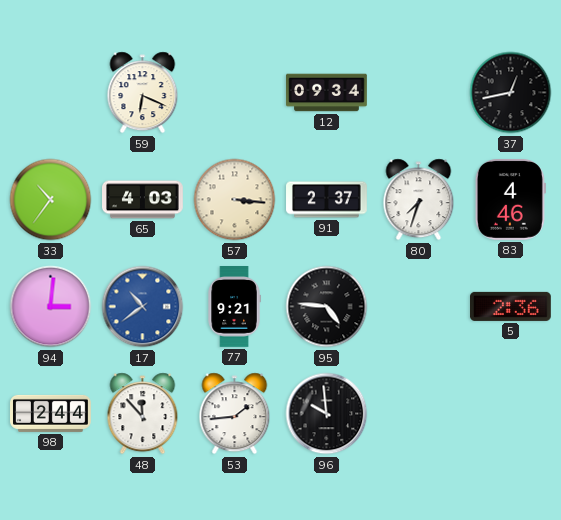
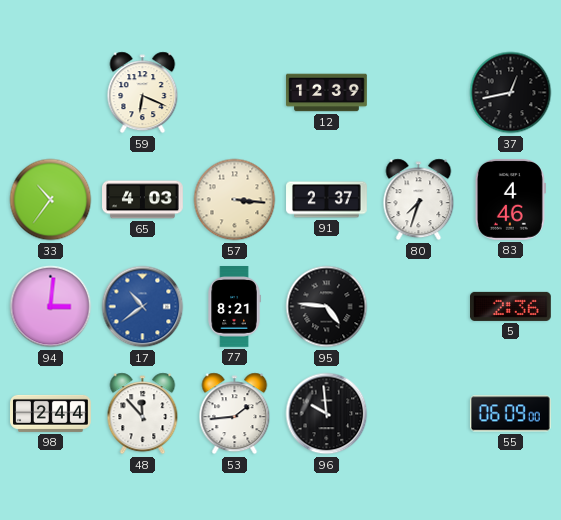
12: 09:34 -> 12:39 (327, 93)
77: 9:21 -> 8:21 (234, 307)
55: none -> 06:09 (510, 414)
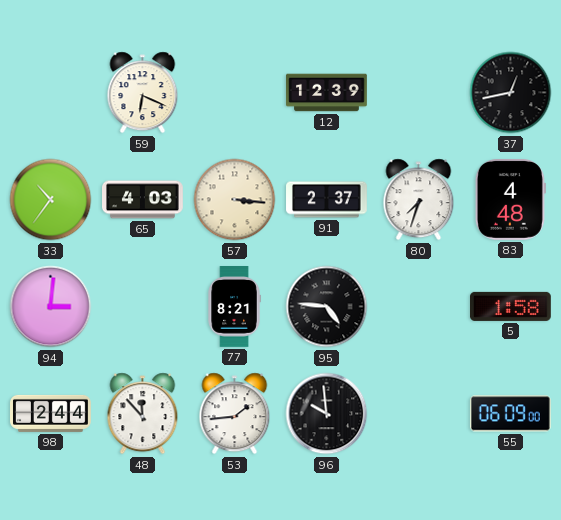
83: 4:46 -> 4:48 (510, 200)
17: 10:39 -> none (143, 307)
5: 2:36 -> 1:58 (511, 306)
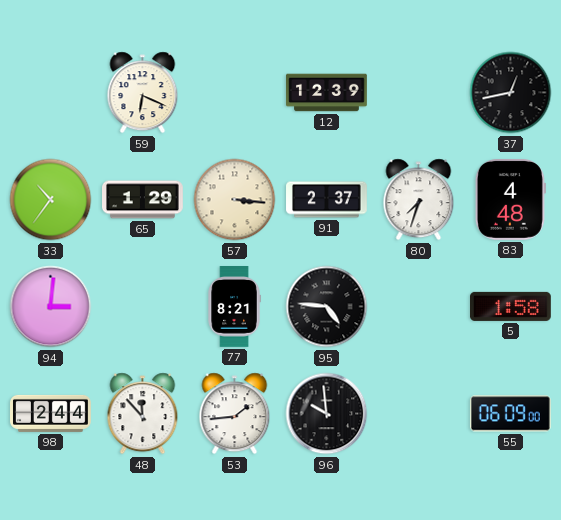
65: 4:03 -> 1:29 (143, 200)
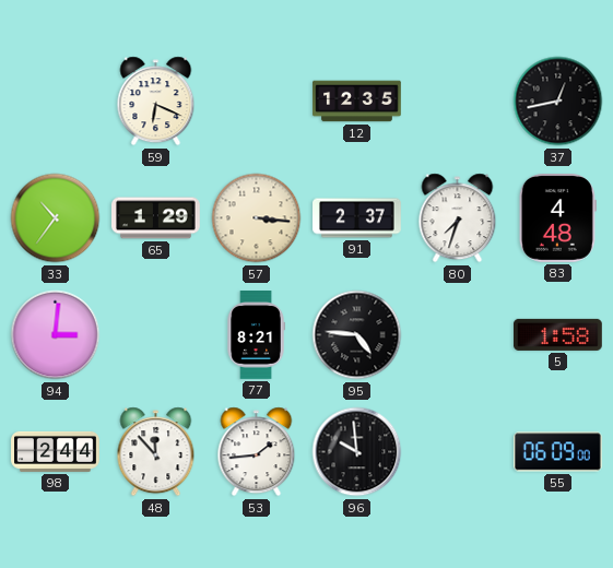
12: 12:39 -> 12:35 (357, 102)
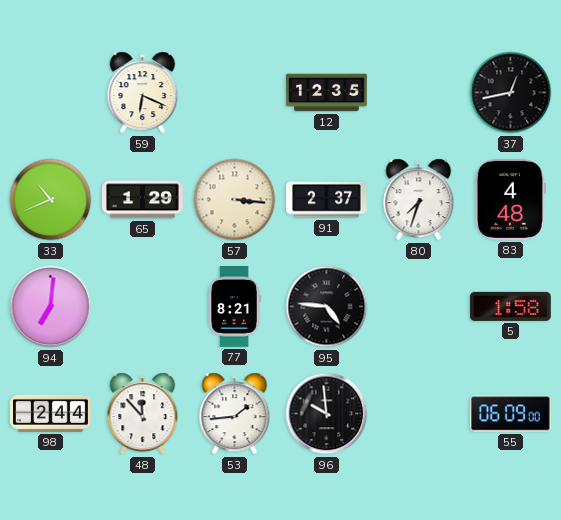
33: 10:36 -> 10:41 (51, 200)
94: 3:01 -> 7:01 (51, 307)
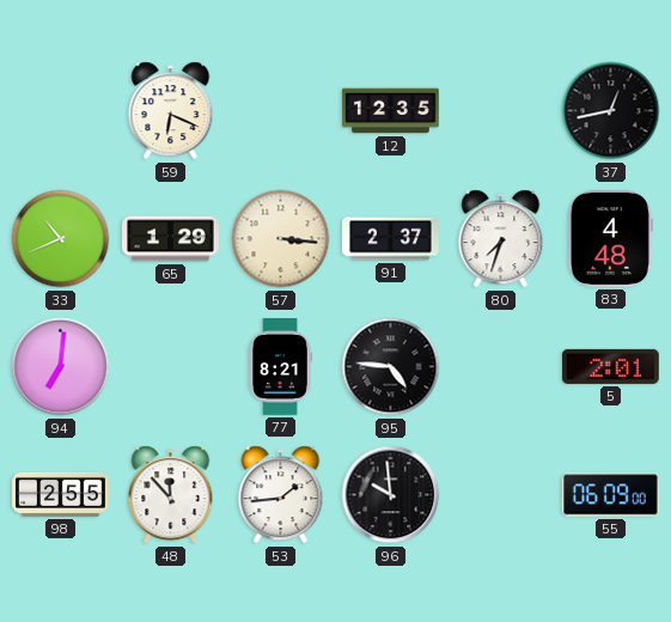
5: 1:58 -> 2:01 (611, 366)
98: 2:44 -> 2:55 (61, 494)
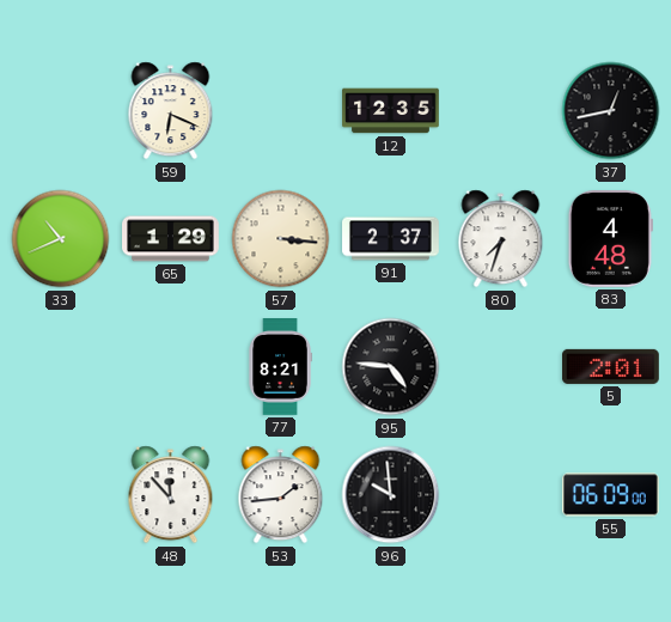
94: 7:01 -> none (61, 367)
98: 2:55 -> none (61, 494)
